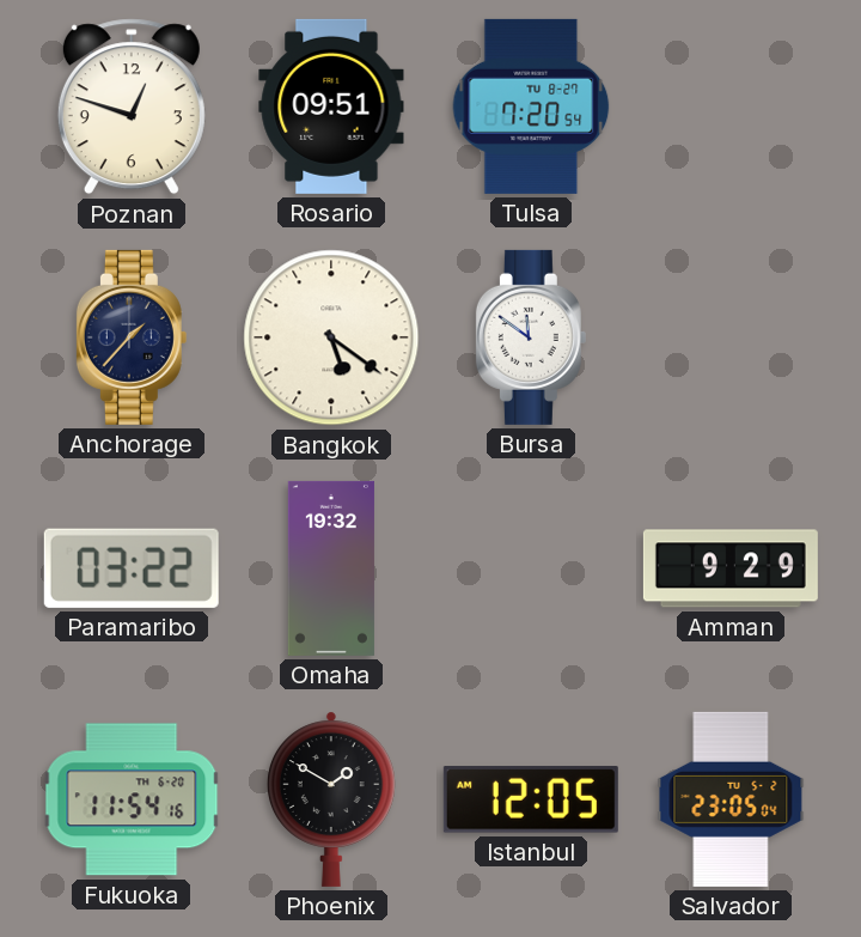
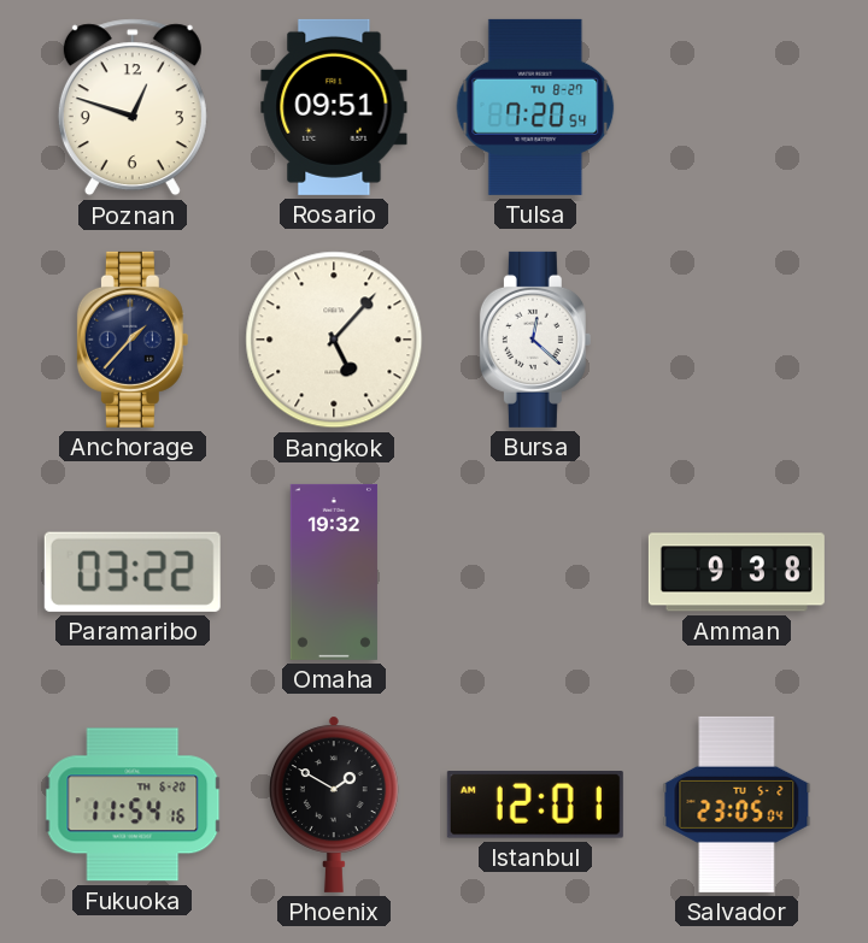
Bangkok: 5:21 -> 5:07 (334, 340)
Bursa: 11:51 -> 12:22 (535, 340)
Amman: 9:29 -> 9:38 (737, 572)
Istanbul: 12:05 -> 12:01 (535, 805)
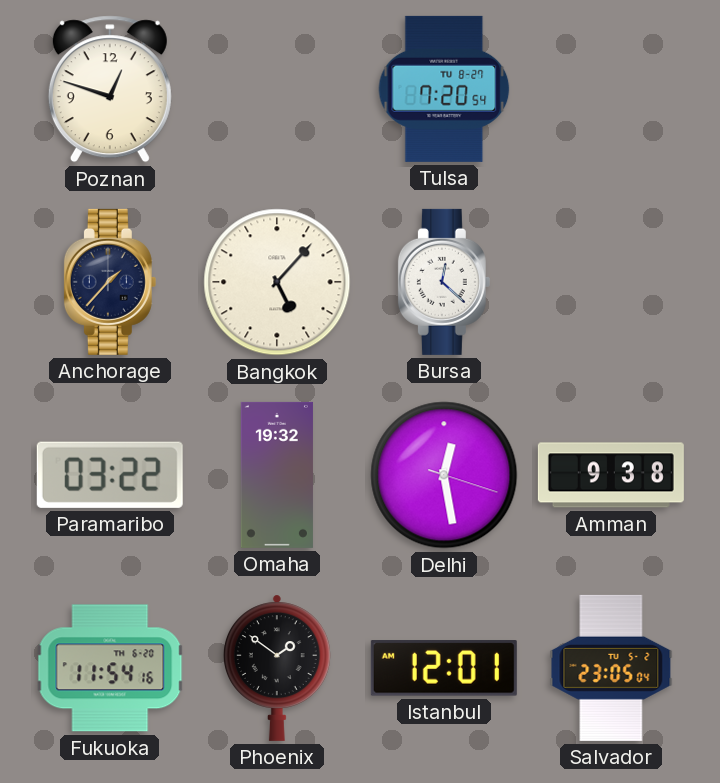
Rosario: 09:51 -> none (334, 107)
Delhi: none -> 12:28 (444, 475)
Phoenix: 1:50 -> 1:51 (277, 668)
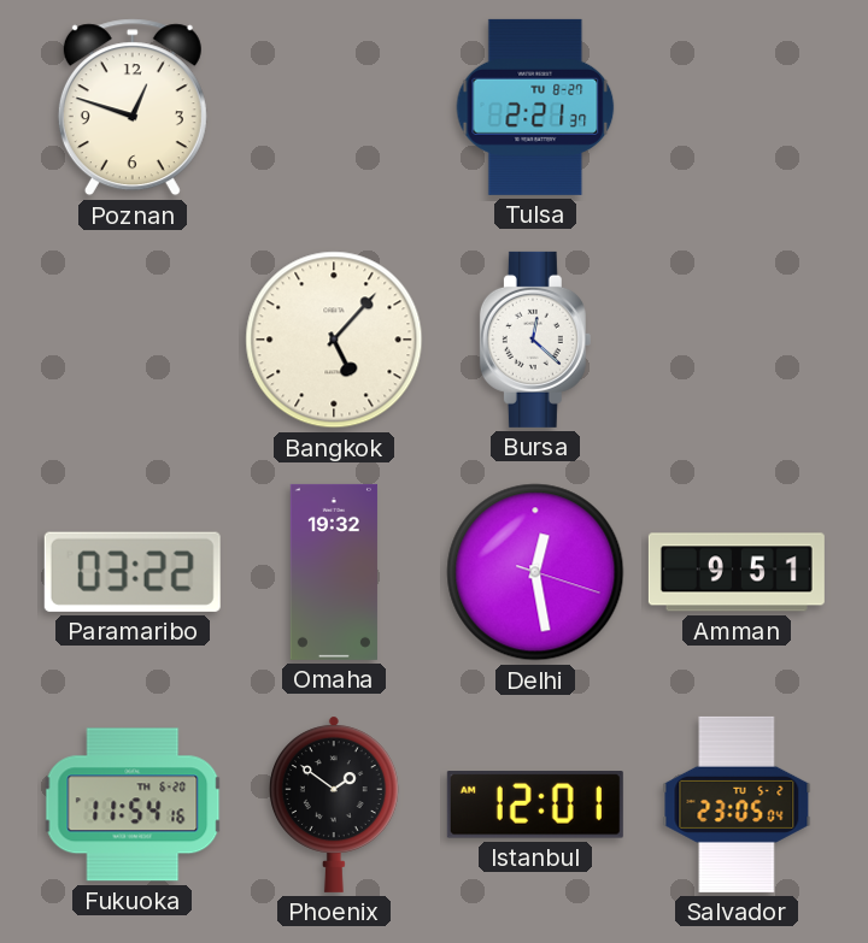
Tulsa: 7:20 -> 2:21 (535, 107)
Anchorage: 1:37 -> none (110, 282)
Amman: 9:38 -> 9:51 (737, 572)
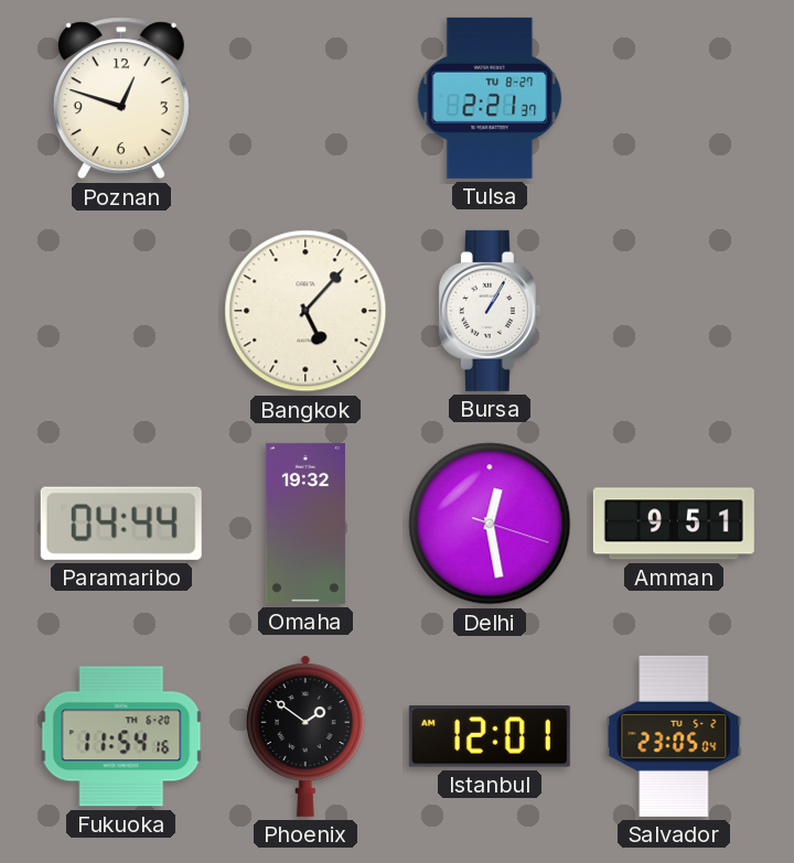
Bursa: 12:22 -> 1:05 (490, 311)
Paramaribo: 03:22 -> 04:44 (121, 524)
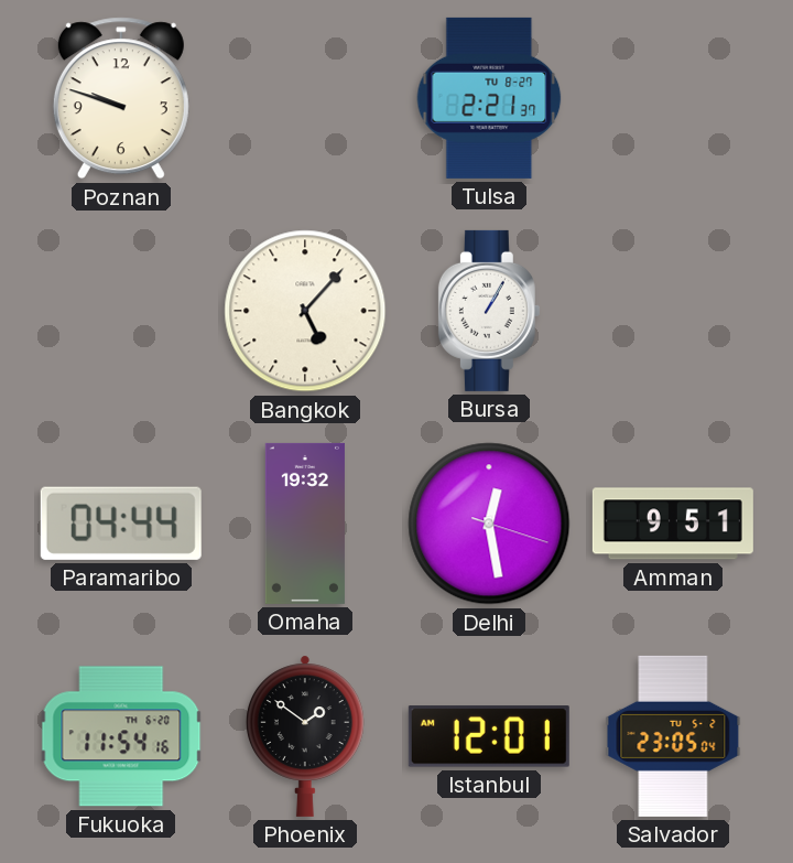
Poznan: 12:48 -> 9:48 (121, 98)
